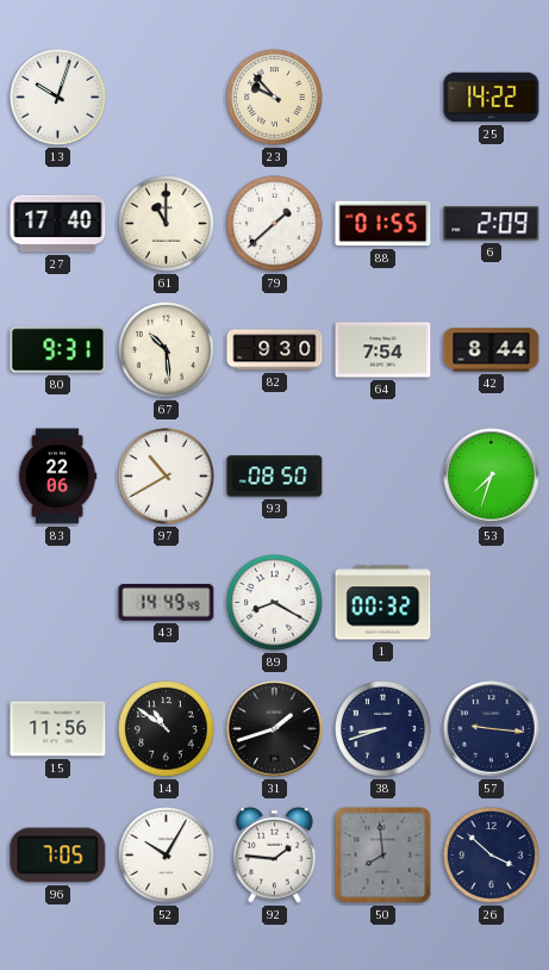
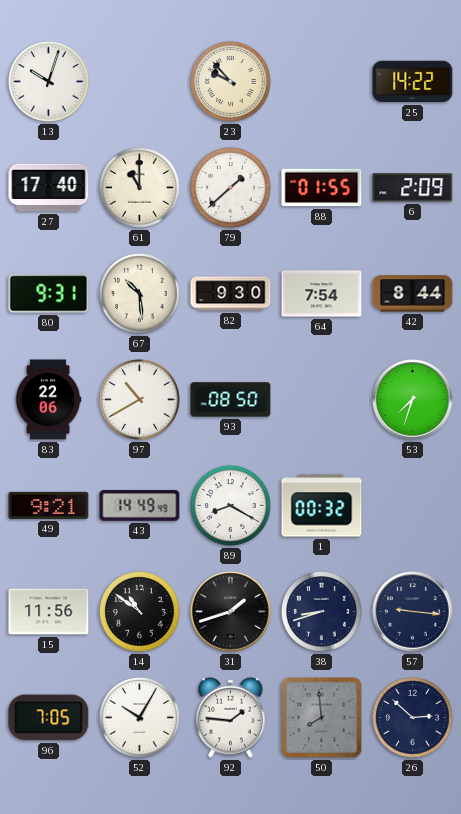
49: none -> 9:21 (49, 505)
26: 3:52 -> 2:52 (413, 718)
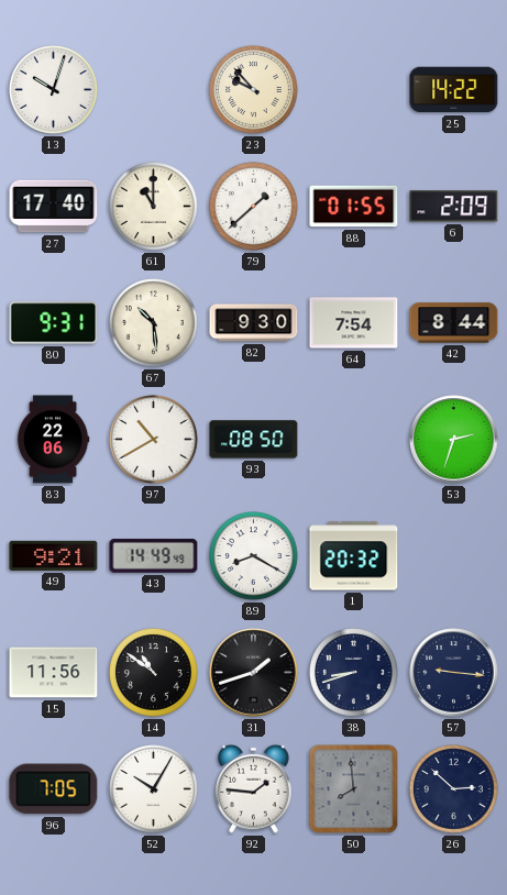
53: 7:33 -> 2:33 (454, 440)
1: 00:32 -> 20:32 (354, 556)
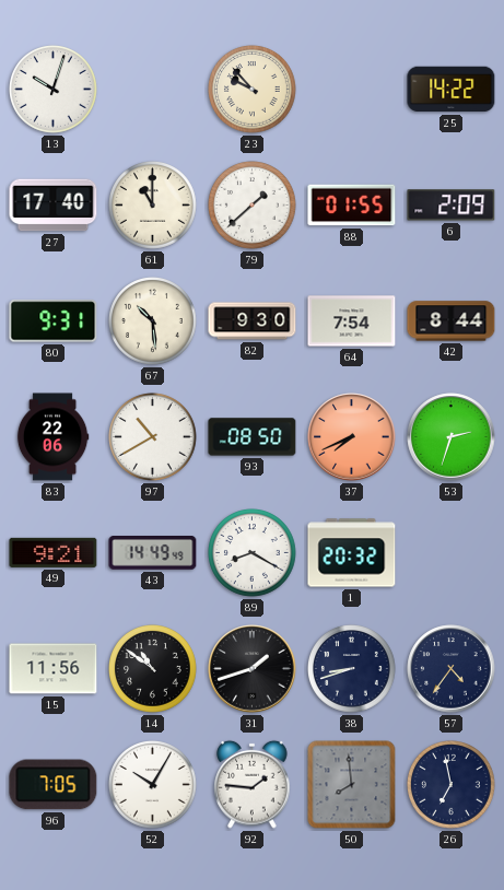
37: none -> 7:41 (352, 437)
57: 9:16 -> 4:36 (452, 669)
26: 2:52 -> 6:58 (452, 785)
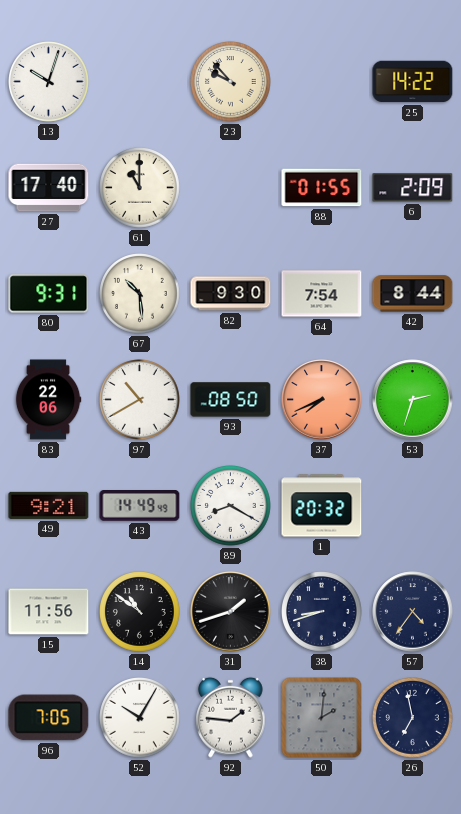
79: 1:38 -> none (253, 206)
50: 7:59 -> 2:01 (322, 718)
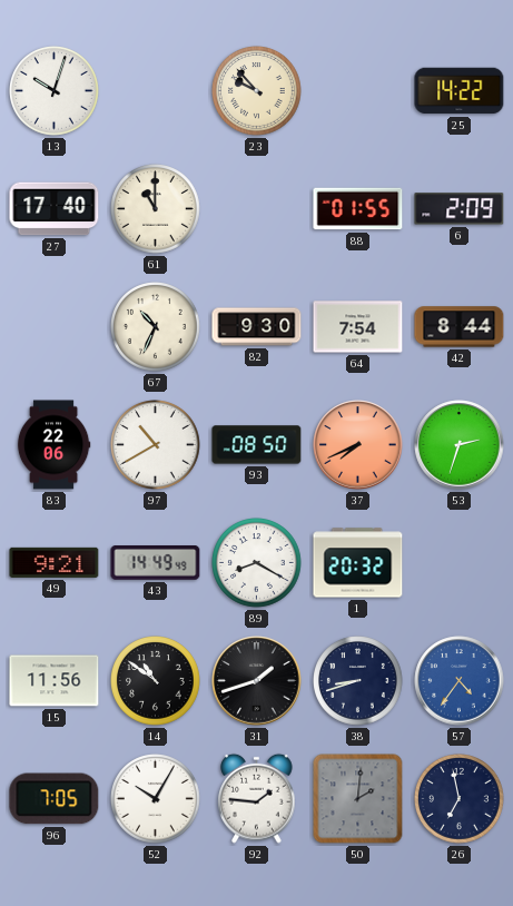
80: 9:31 -> none (49, 294)
67: 10:29 -> 10:34 (156, 327)
57 dial: navy -> blue (460, 681)
